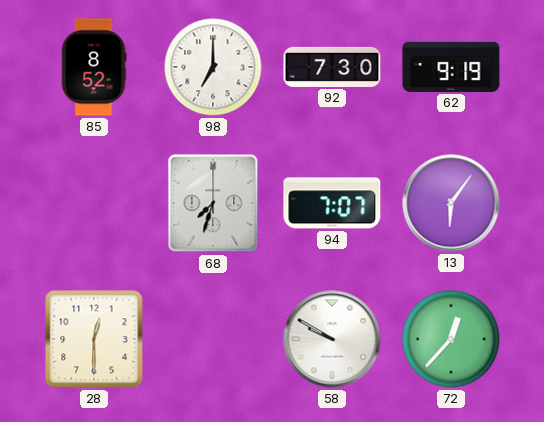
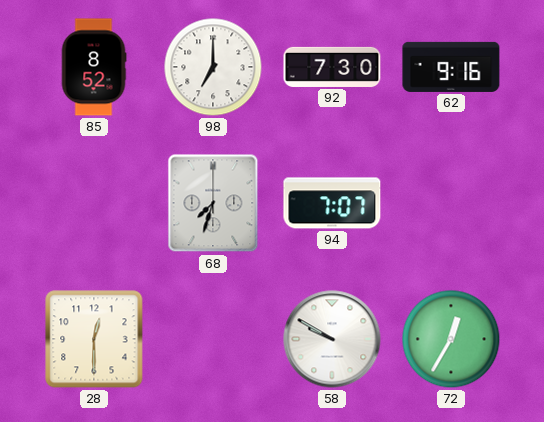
62: 9:19 -> 9:16 (451, 67)
13: 6:06 -> none (451, 203)
72: 12:37 -> 12:35 (451, 339)
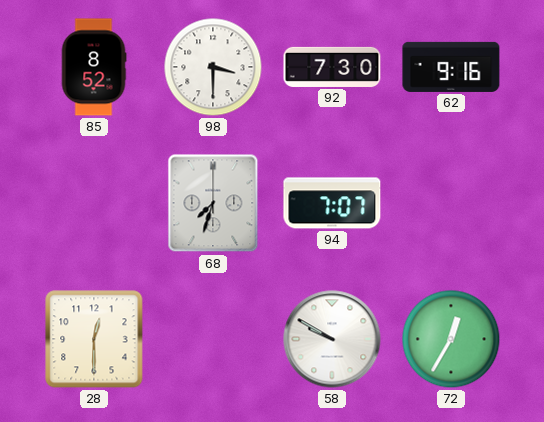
98: 7:00 -> 3:30 (213, 67)
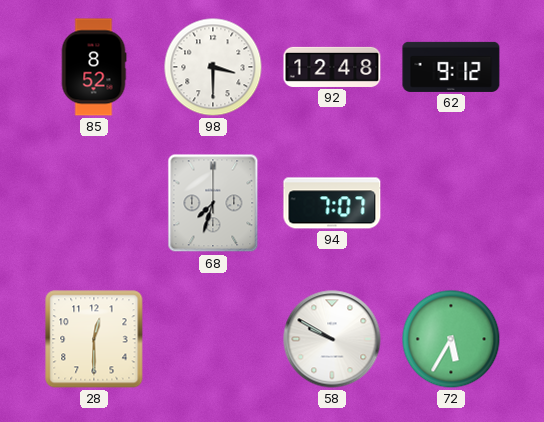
92: 7:30 -> 12:48 (332, 67)
62: 9:16 -> 9:12 (451, 67)
72: 12:35 -> 5:35 (451, 339)
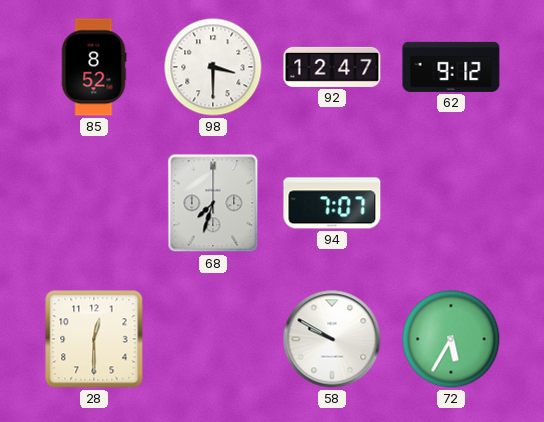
92: 12:48 -> 12:47 (332, 67)
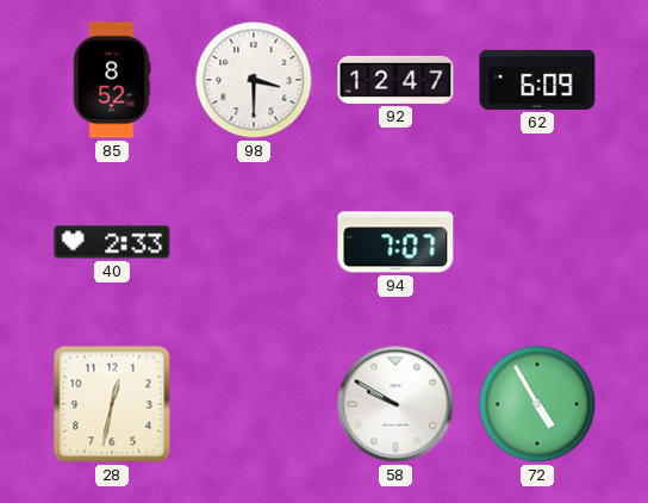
62: 9:12 -> 6:09 (537, 80)
40: none -> 2:33 (112, 242)
68: 7:33 -> none (213, 203)
28: 12:30 -> 12:32 (112, 404)
72: 5:35 -> 4:55 (537, 404)
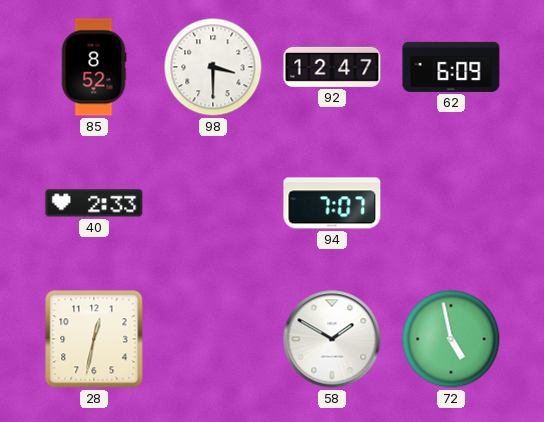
58: 9:50 -> 1:50 (332, 339)
72: 4:55 -> 4:58 (451, 339)
